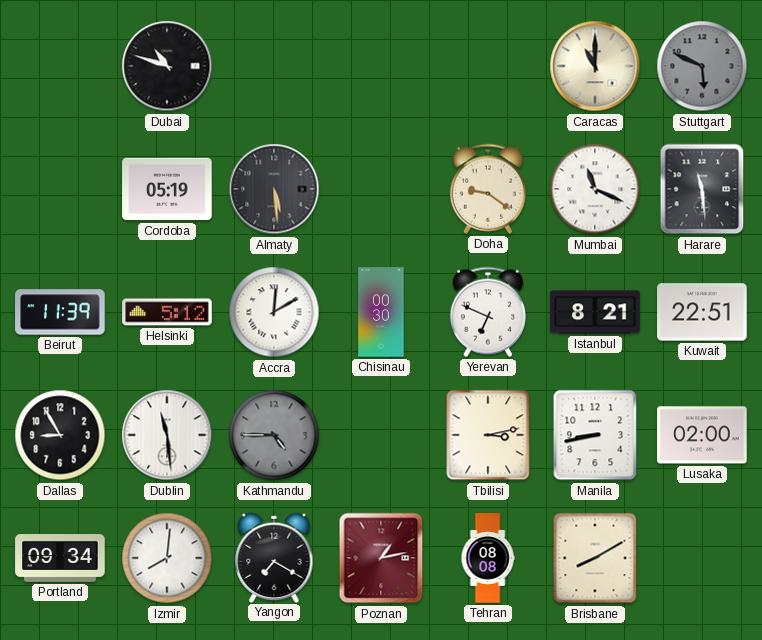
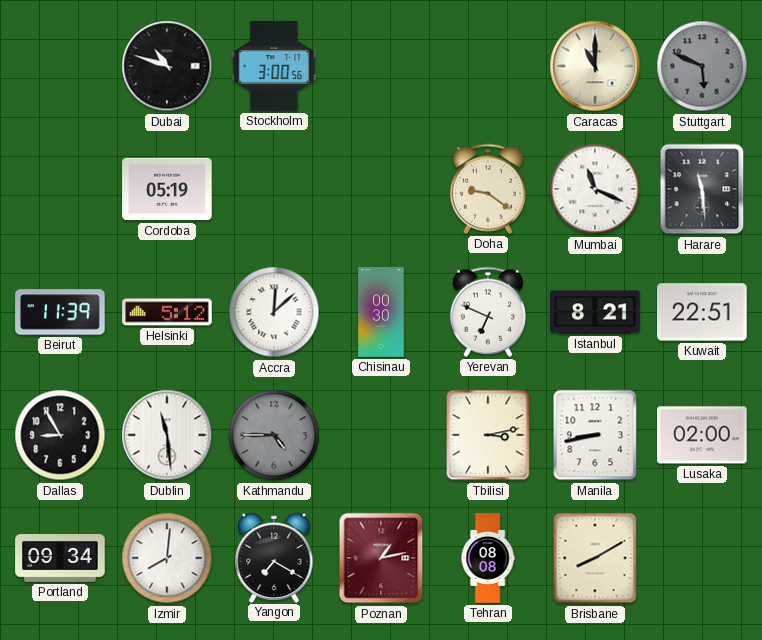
Stockholm: none -> 3:00 (274, 66)
Almaty: 5:29 -> none (274, 189)
Accra: 12:10 -> 12:08 (274, 312)
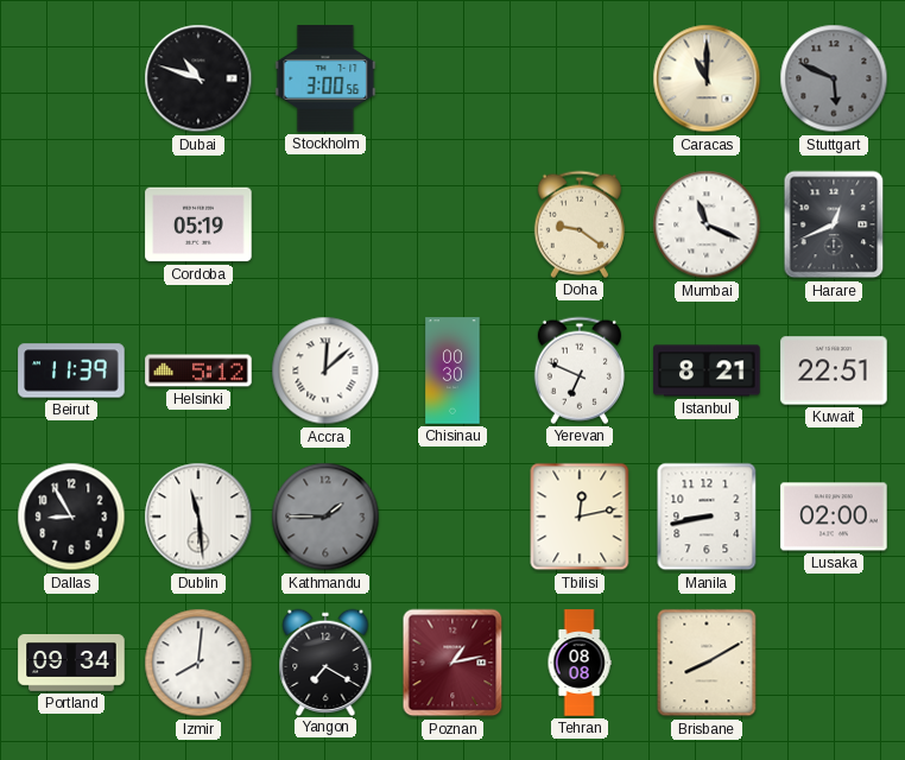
Harare: 11:29 -> 12:41 (834, 224)
Kathmandu: 4:45 -> 1:45 (325, 517)
Tbilisi: 3:13 -> 12:13 (580, 517)
